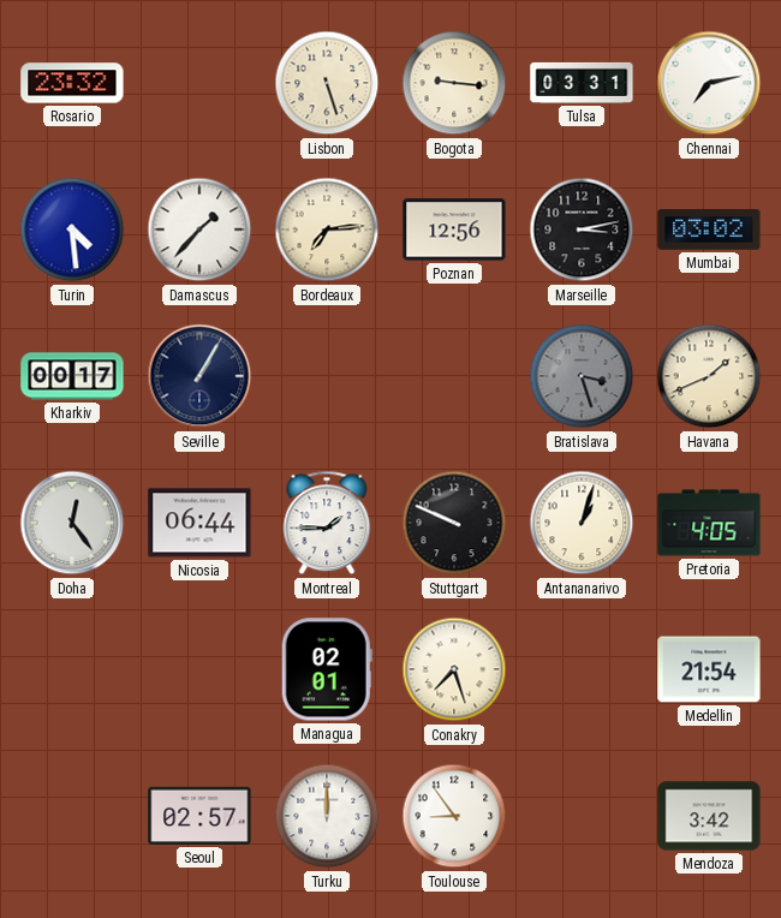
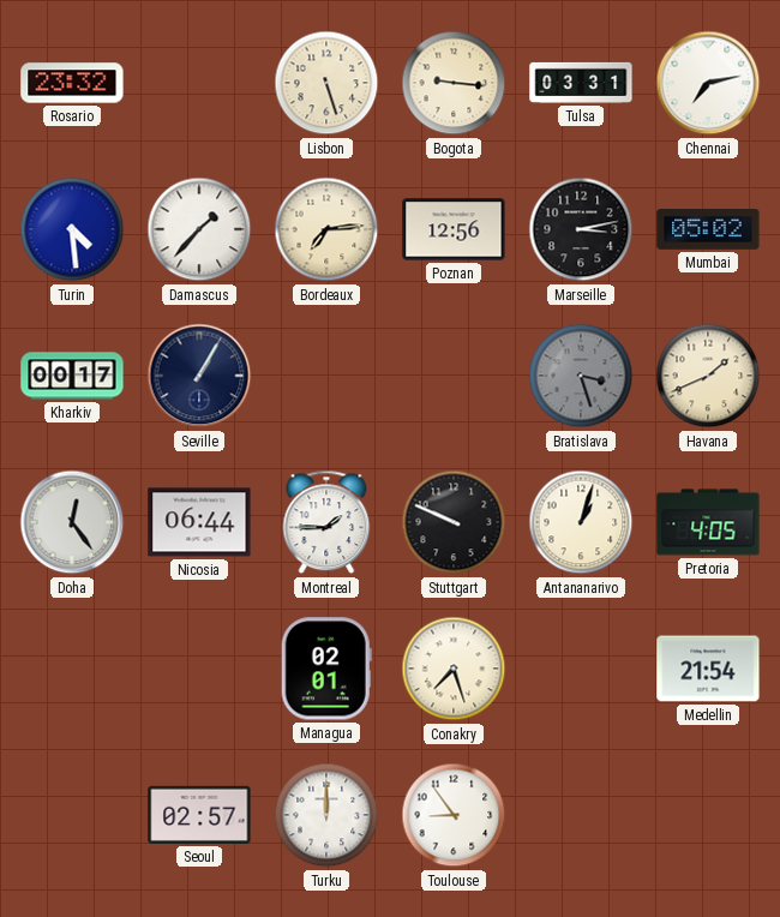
Mumbai: 03:02 -> 05:02 (708, 230)
Mendoza: 3:42 -> none (709, 816)
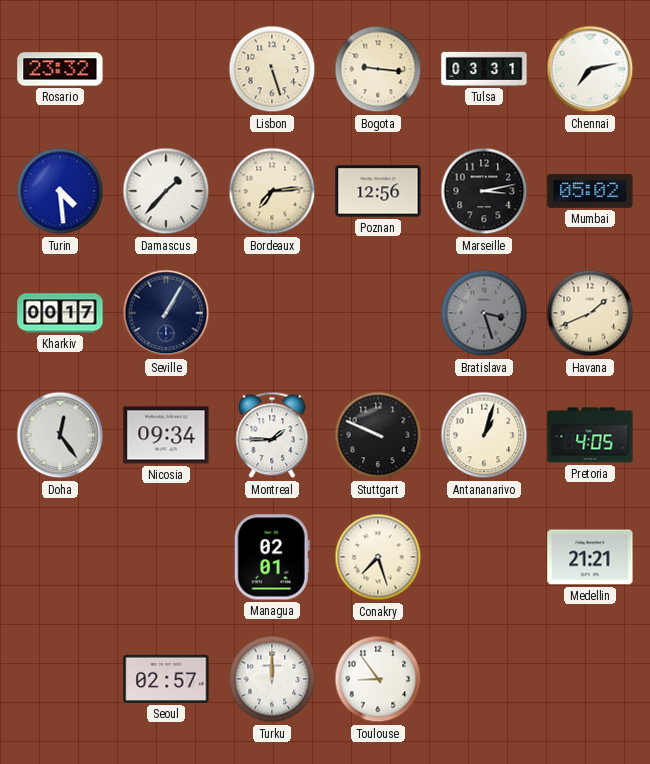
Nicosia: 06:44 -> 09:34 (166, 435)
Medellin: 21:54 -> 21:21 (590, 557)
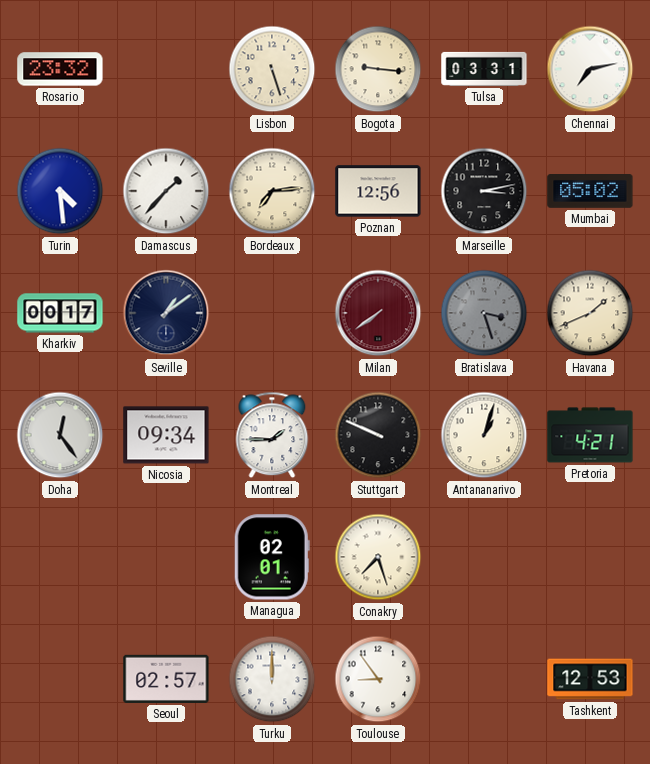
Seville: 1:05 -> 1:09 (166, 313)
Milan: none -> 7:39 (378, 313)
Pretoria: 4:05 -> 4:21 (590, 435)
Medellin: 21:21 -> none (590, 557)
Tashkent: none -> 12:53 (590, 679)
